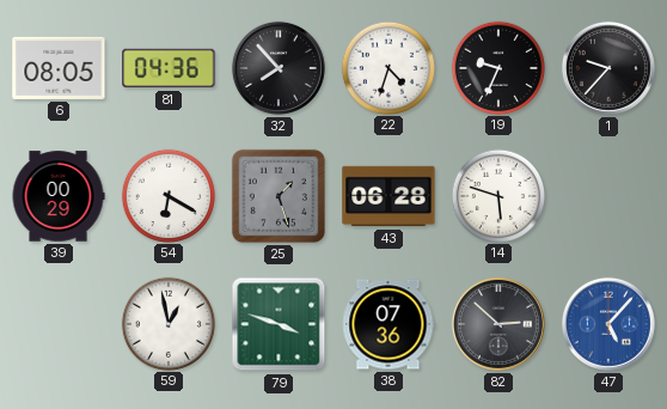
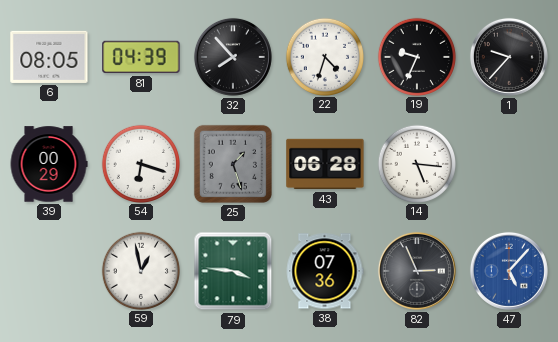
81: 04:36 -> 04:39 (141, 57)
54: 6:20 -> 6:18 (140, 163)
14: 5:48 -> 5:16 (416, 163)
79: 3:48 -> 3:46 (233, 271)
82: 2:52 -> 2:56 (417, 271)
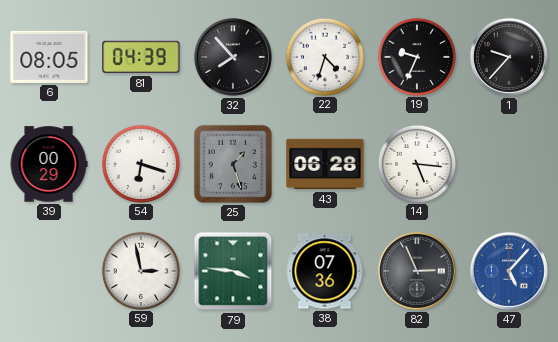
59: 12:58 -> 2:58 (140, 270)
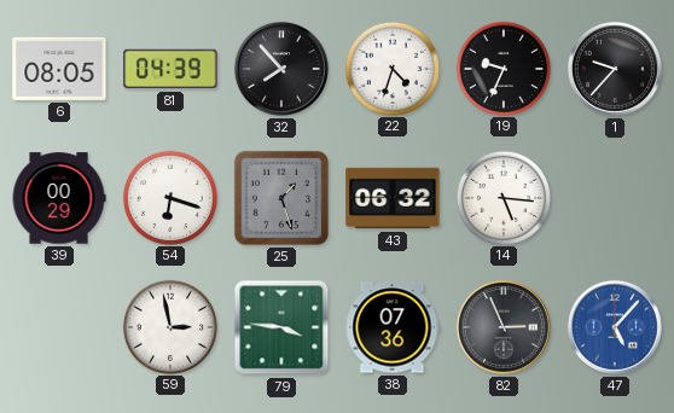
43: 06:28 -> 06:32 (393, 198)
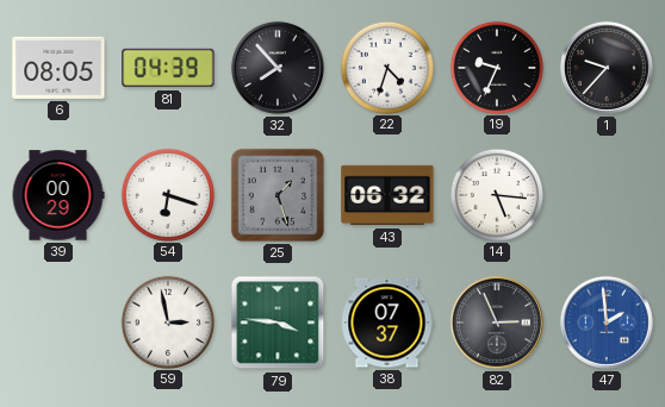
38: 07:36 -> 07:37 (387, 323)
47: 5:07 -> 1:59 (607, 323)
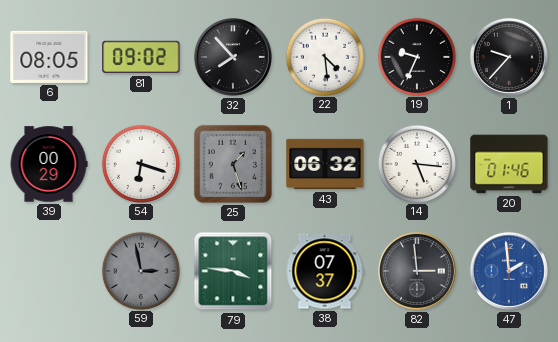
81: 04:39 -> 09:02 (141, 57)
22: 4:33 -> 4:29 (324, 56)
20: none -> 01:46 (509, 164)
59 dial: white -> grey (140, 270)
82: 2:56 -> 2:59 (417, 271)
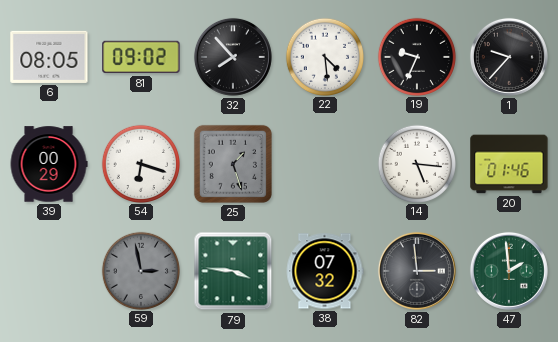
43: 06:32 -> none (325, 164)
38: 07:37 -> 07:32 (325, 271)
47 dial: blue -> green (509, 271)
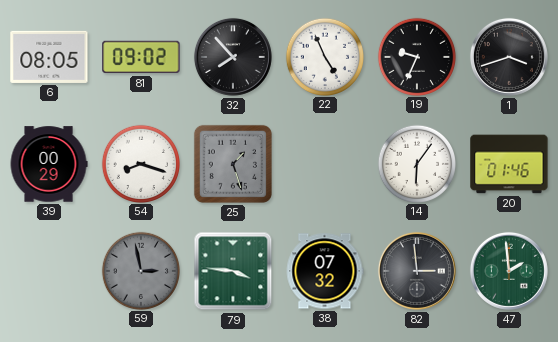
22: 4:29 -> 4:56 (324, 56)
1: 9:37 -> 3:42 (509, 57)
54: 6:18 -> 8:18 (140, 163)
14: 5:16 -> 6:06 (416, 163)
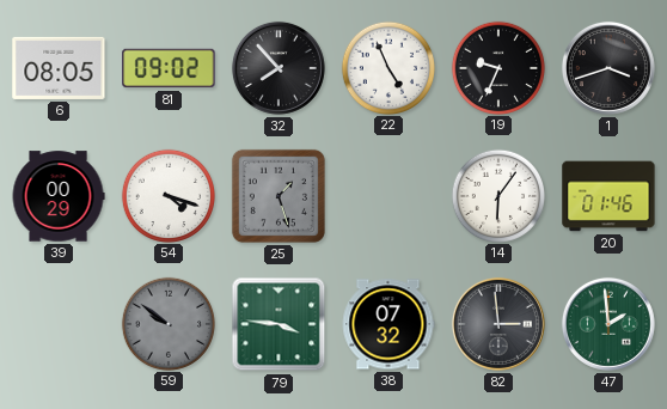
54: 8:18 -> 4:18 (167, 195)
59: 2:58 -> 9:51 (167, 323)
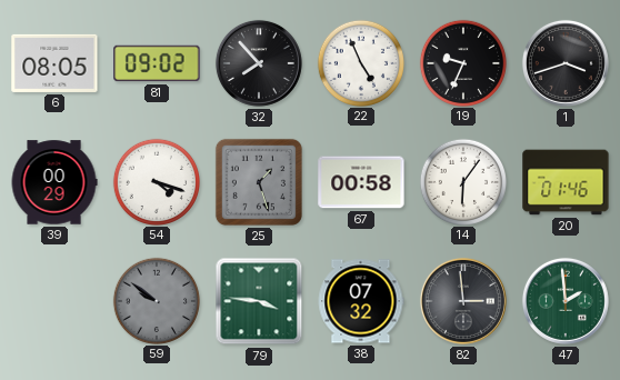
67: none -> 00:58 (361, 182)
